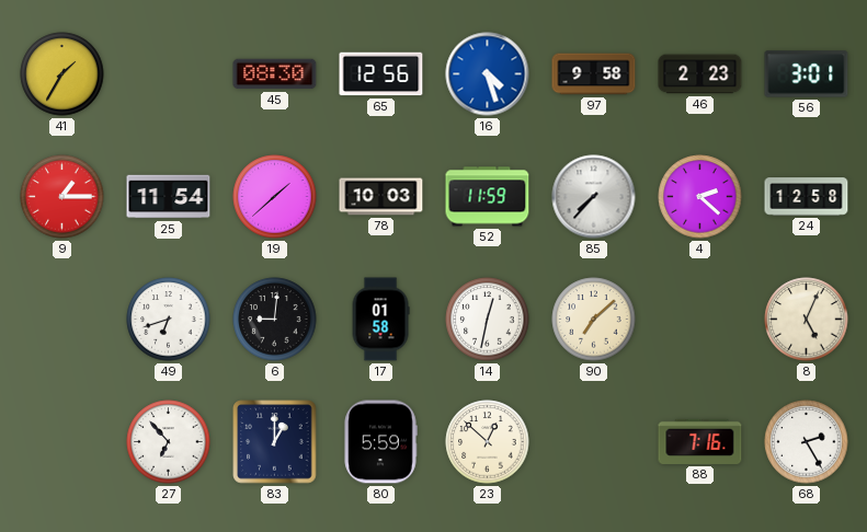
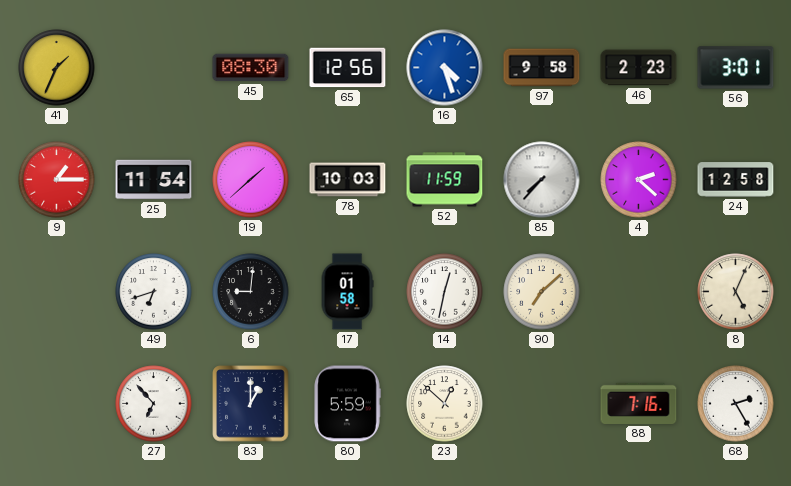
41: 1:35 -> 1:34 (57, 68)
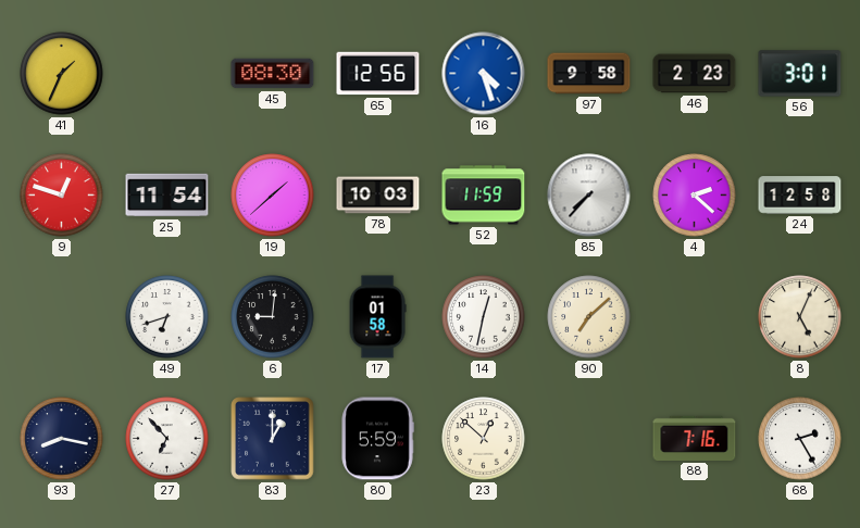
9: 1:15 -> 12:48 (62, 196)
93: none -> 8:17 (62, 439)
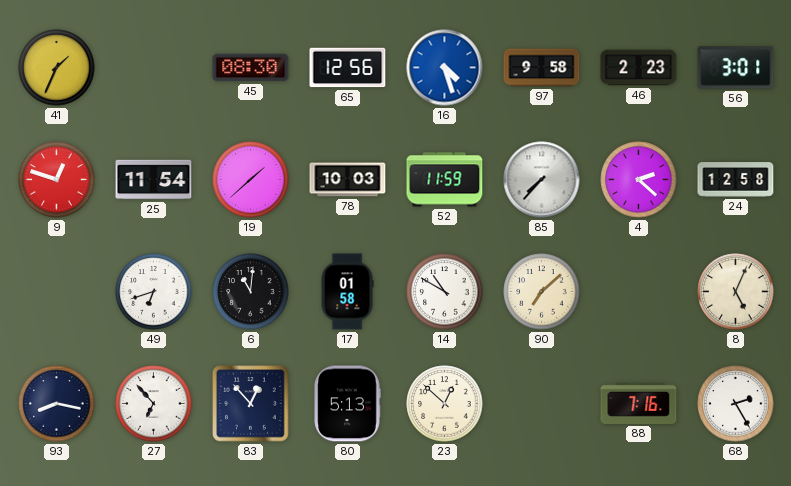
6: 9:01 -> 11:01 (251, 292)
14: 12:32 -> 10:50 (445, 292)
83: 1:00 -> 12:53 (251, 404)
80: 5:59 -> 5:13 (347, 404)
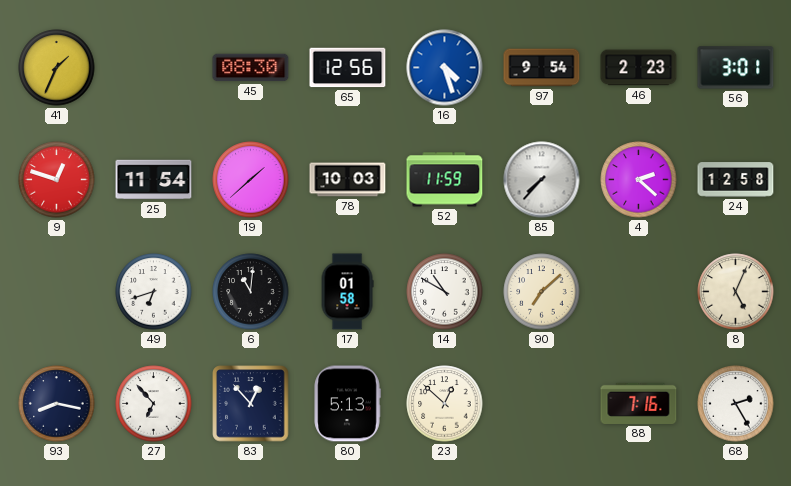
97: 9:58 -> 9:54 (542, 68)
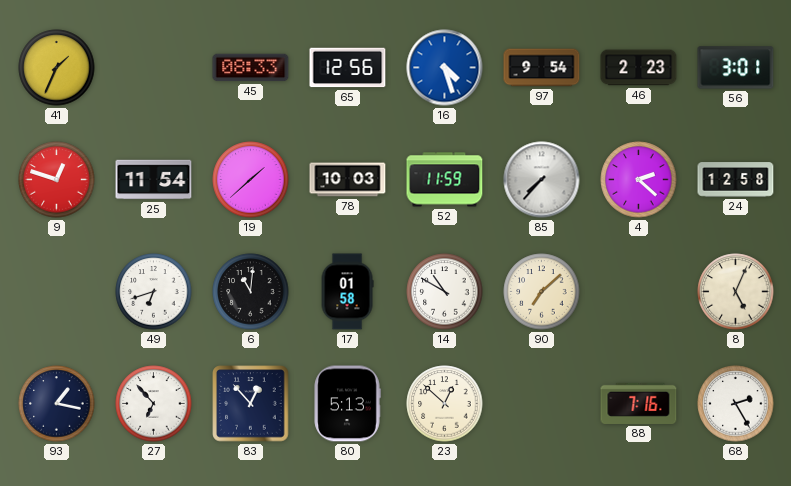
45: 08:30 -> 08:33 (251, 68)
93: 8:17 -> 1:17 (57, 404)
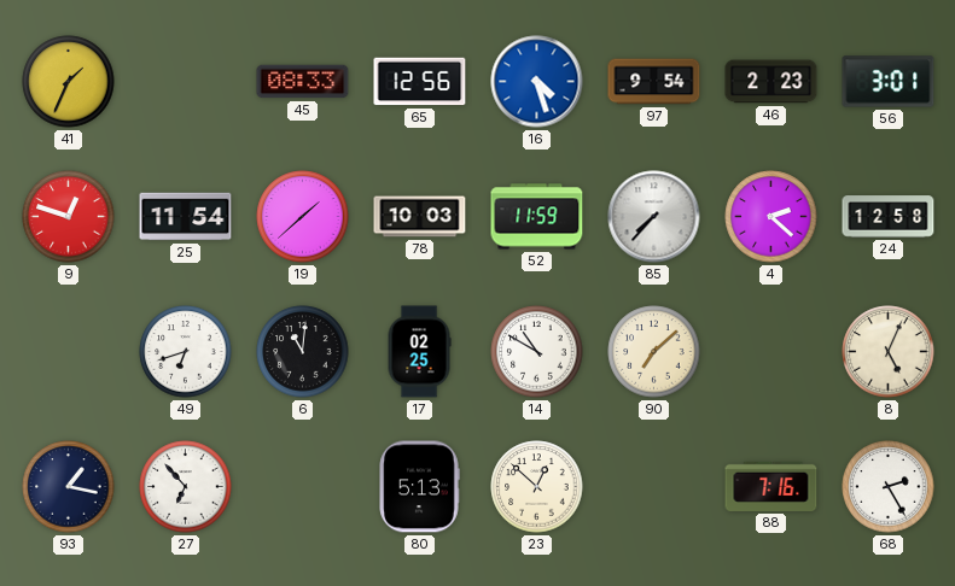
17: 01:58 -> 02:25 (419, 352)
83: 12:53 -> none (251, 404)
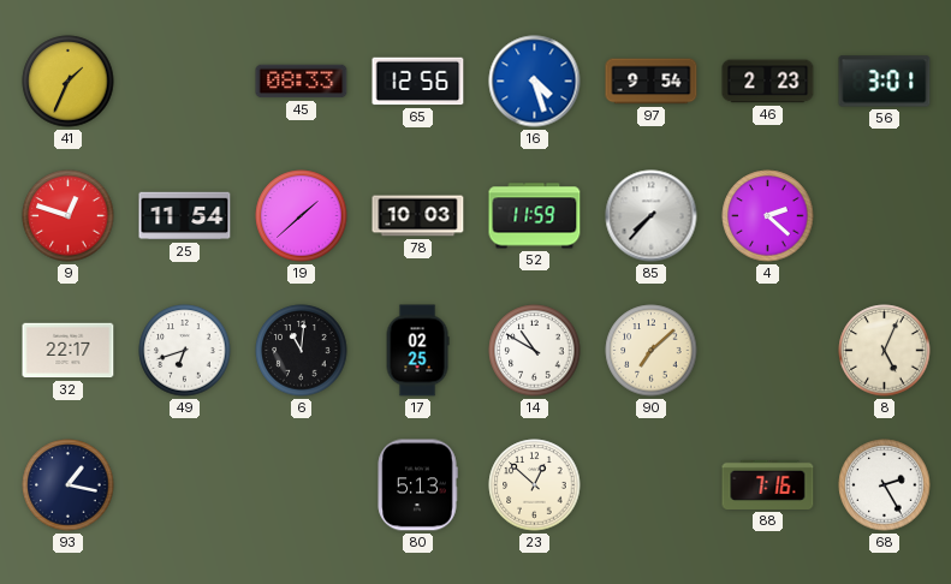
24: 12:58 -> none (889, 217)
32: none -> 22:17 (69, 351)
27: 6:53 -> none (186, 487)
